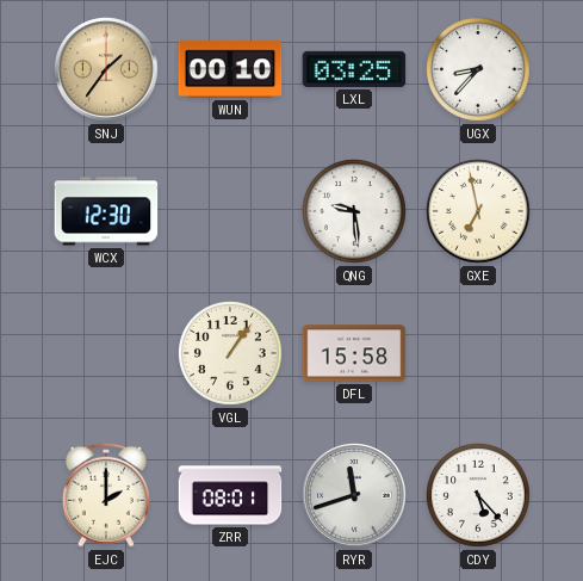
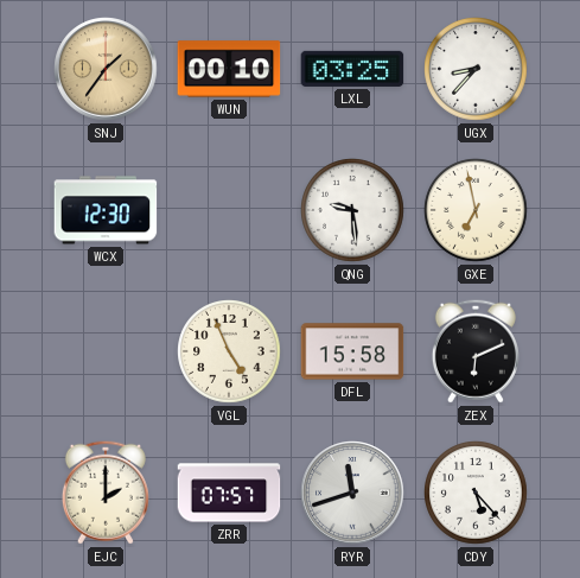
VGL: 1:06 -> 4:56 (229, 351)
ZEX: none -> 6:11 (476, 351)
ZRR: 08:01 -> 07:57 (229, 493)
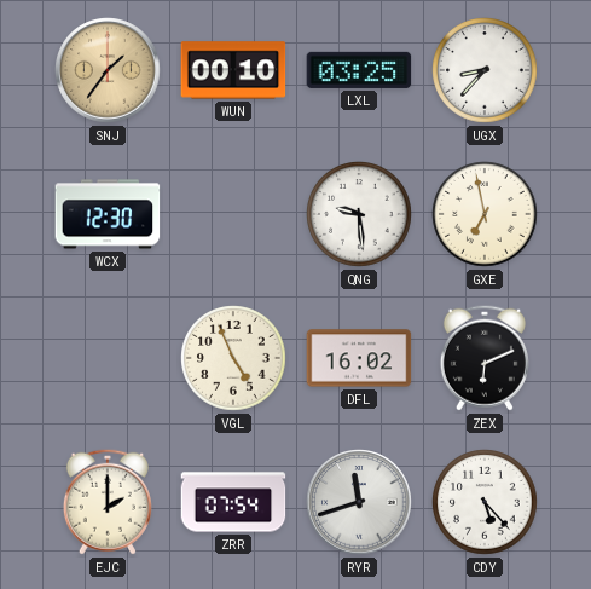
DFL: 15:58 -> 16:02 (359, 358)
ZRR: 07:57 -> 07:54 (233, 502)
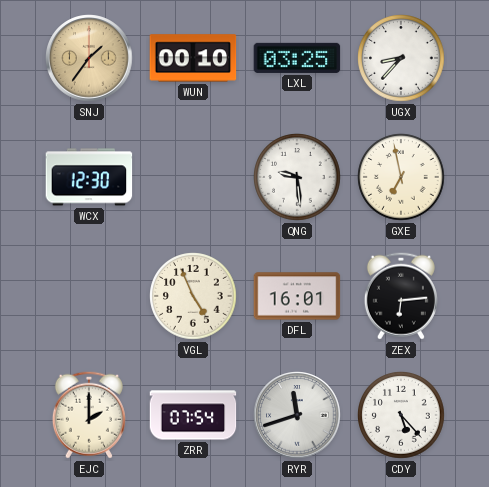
DFL: 16:02 -> 16:01 (297, 296)
ZEX: 6:11 -> 6:14 (401, 296)
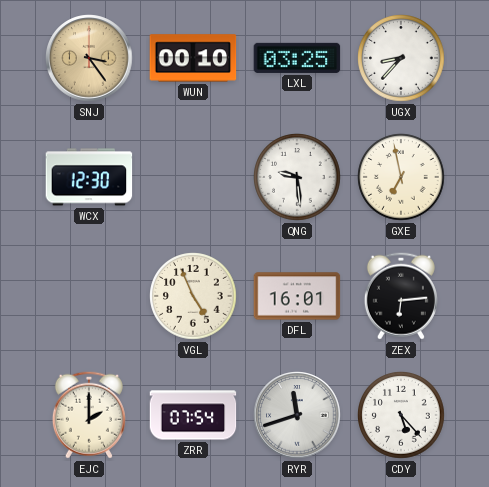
SNJ: 1:36 -> 3:24 (89, 58)
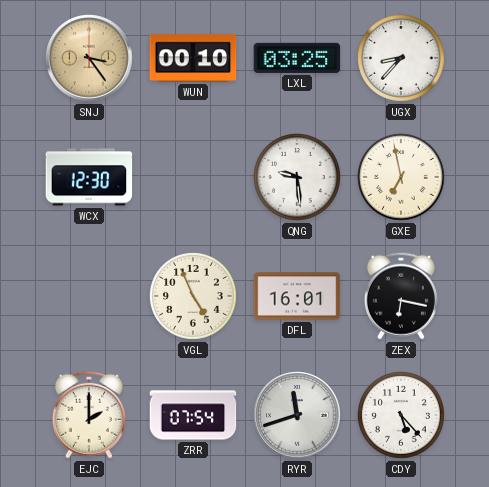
ZEX: 6:14 -> 6:17 (401, 296)
